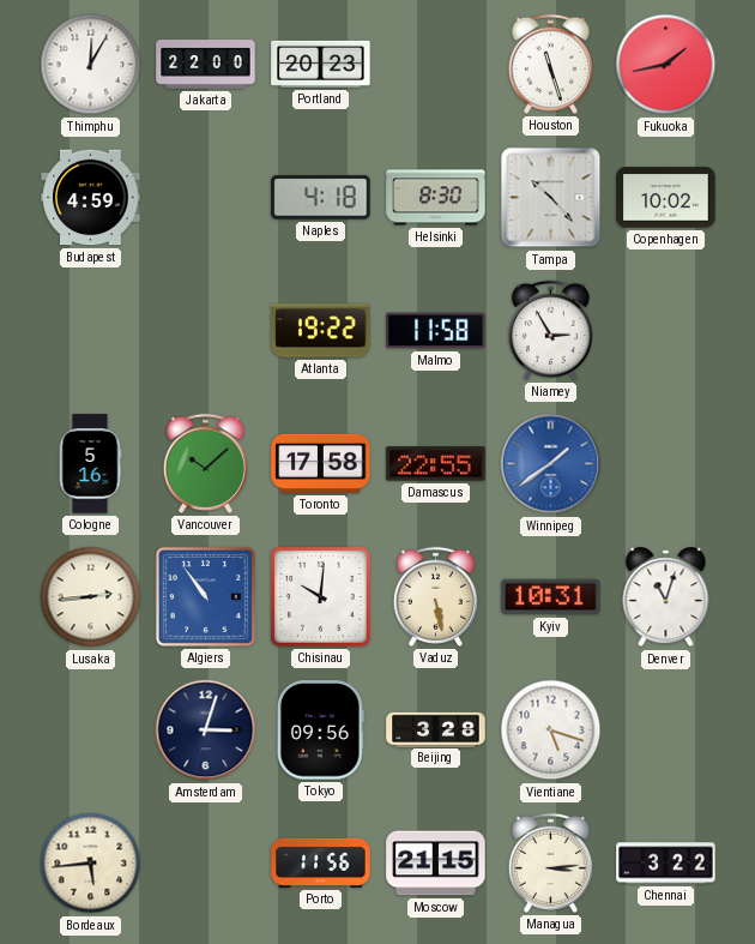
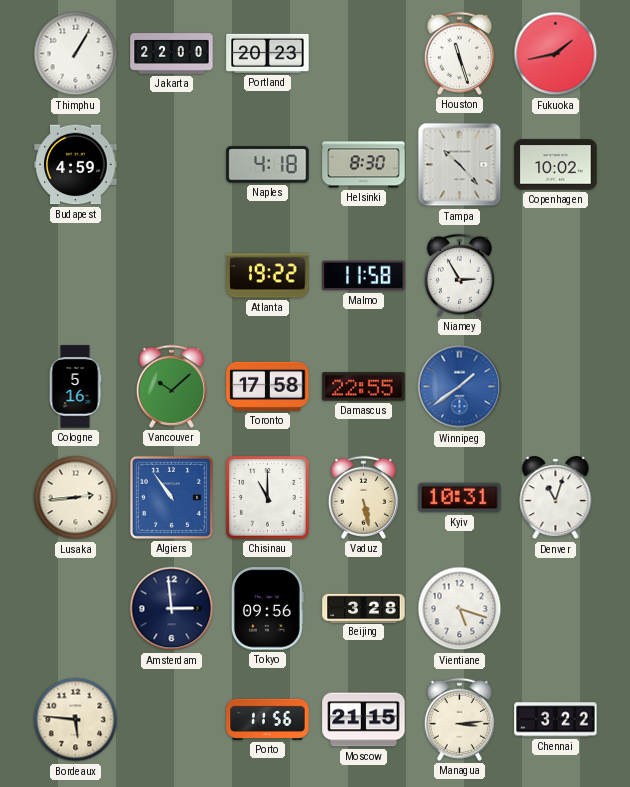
Thimphu: 12:05 -> 1:05 (76, 54)
Chisinau: 10:01 -> 11:00 (268, 498)
Amsterdam: 3:03 -> 2:59 (172, 609)
Bordeaux: 5:44 -> 5:46 (76, 720)
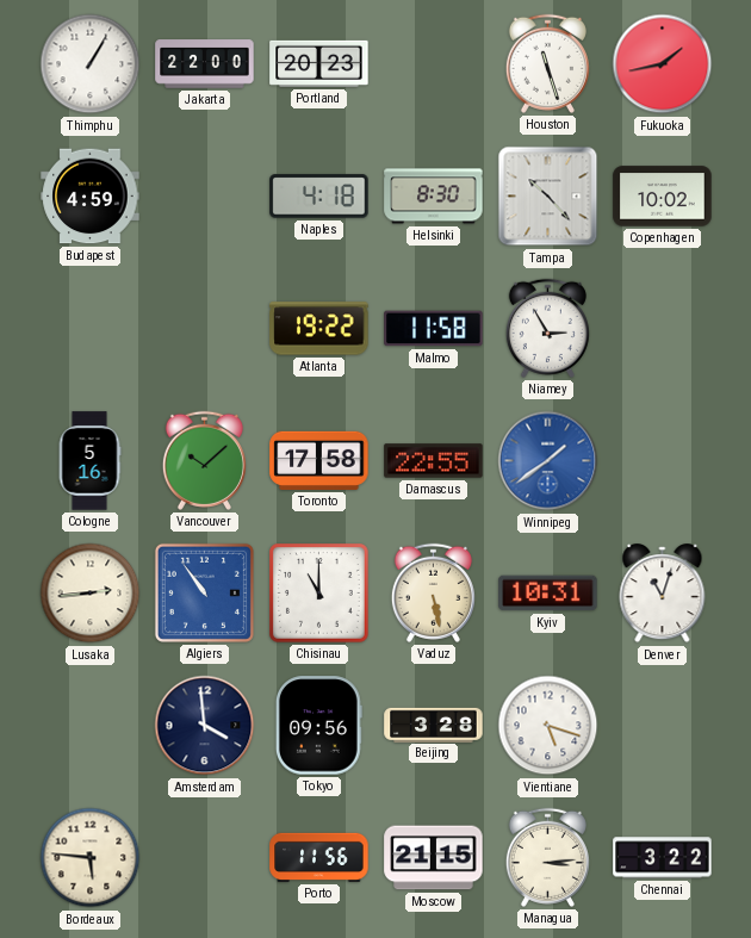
Amsterdam: 2:59 -> 3:59 (205, 726)
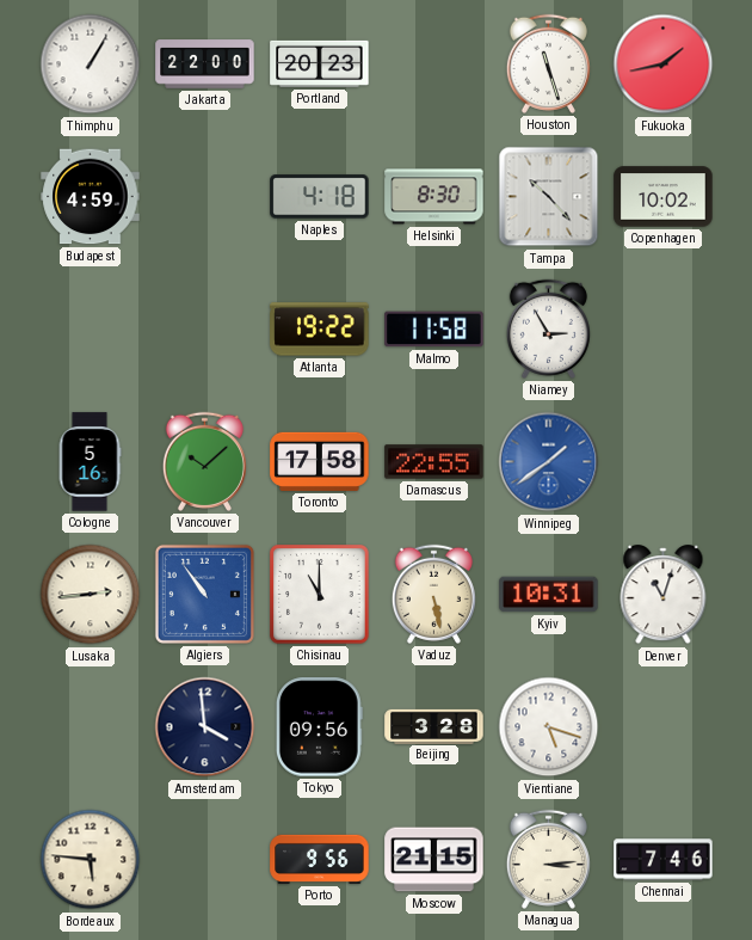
Porto: 11:56 -> 9:56 (320, 859)
Chennai: 3:22 -> 7:46 (664, 860)
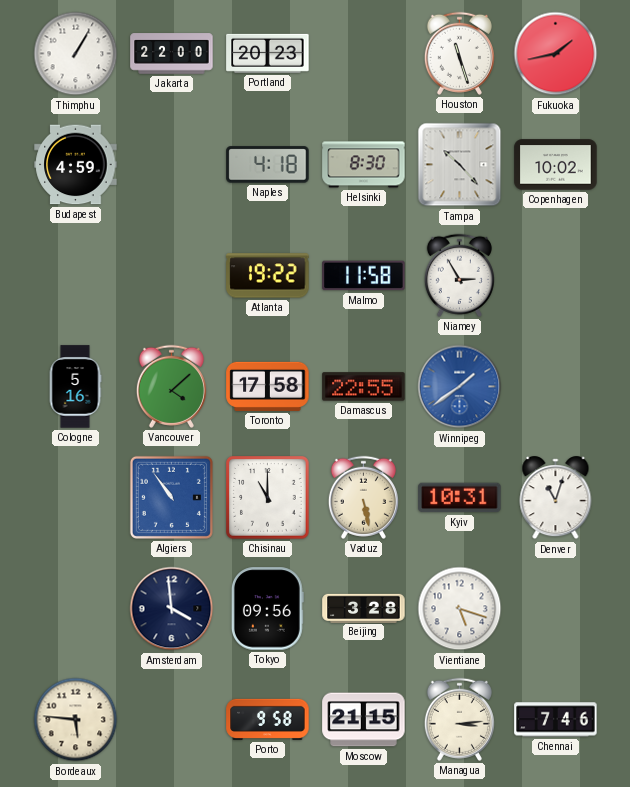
Vancouver: 10:08 -> 4:08 (171, 386)
Lusaka: 2:44 -> none (91, 595)
Porto: 9:56 -> 9:58 (268, 719)
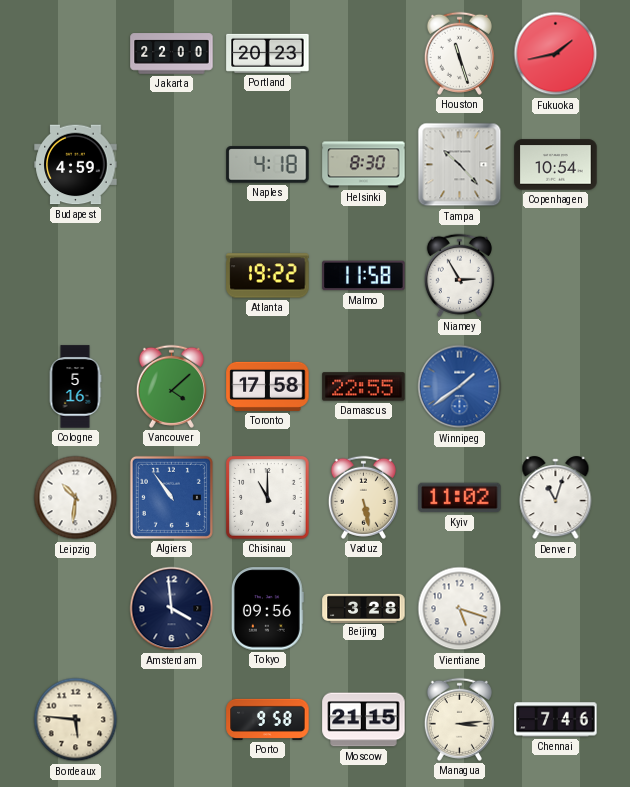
Thimphu: 1:05 -> none (76, 54)
Copenhagen: 10:02 -> 10:54 (556, 165)
Leipzig: none -> 10:31 (76, 498)
Kyiv: 10:31 -> 11:02 (460, 498)
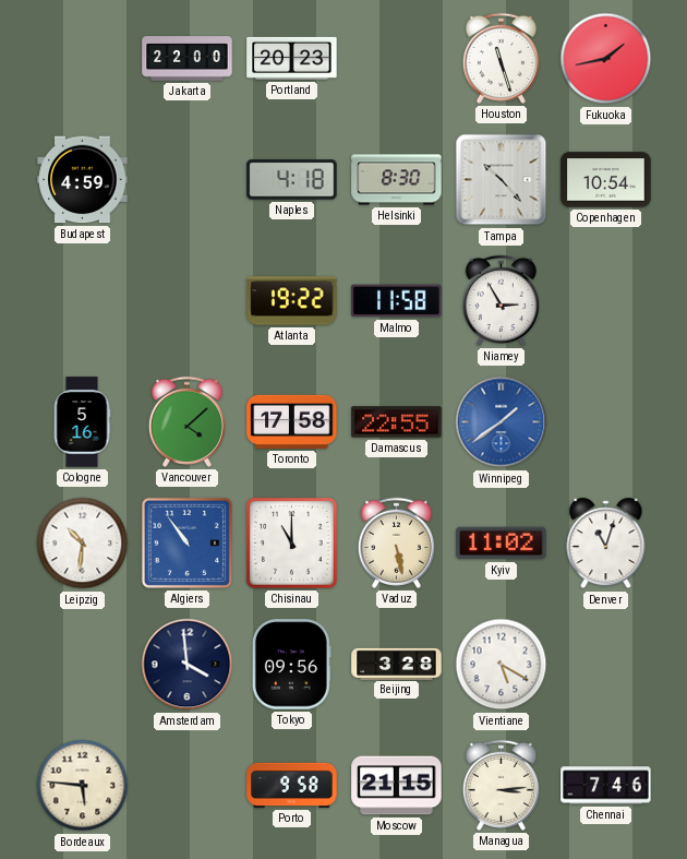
Vientiane: 5:18 -> 5:20 (502, 665)
